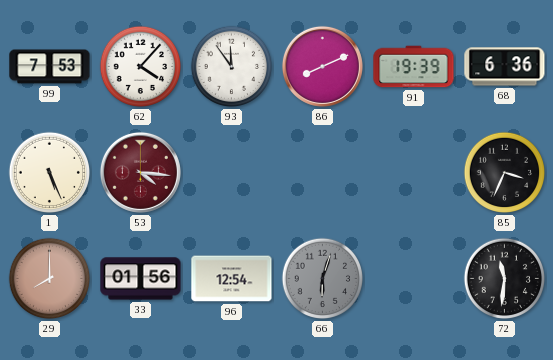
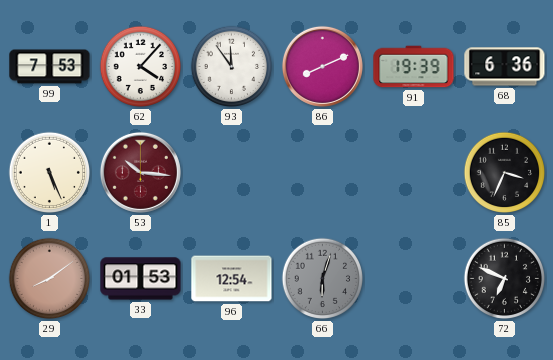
53: 4:16 -> 10:16 (140, 172)
29: 8:00 -> 8:09 (50, 279)
33: 01:56 -> 01:53 (141, 279)
72: 11:31 -> 6:49 (505, 279)
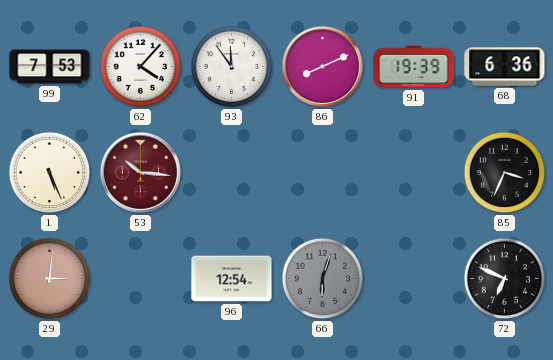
29: 8:09 -> 3:01 (50, 279)
33: 01:53 -> none (141, 279)
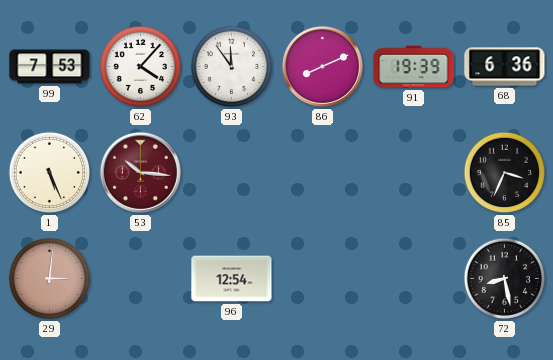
66: 6:03 -> none (323, 279)
72: 6:49 -> 8:28 (505, 279)
